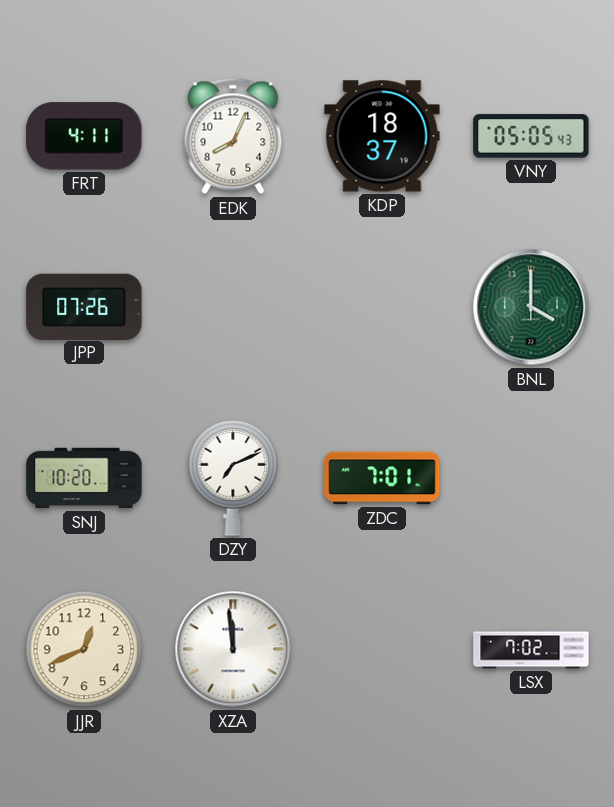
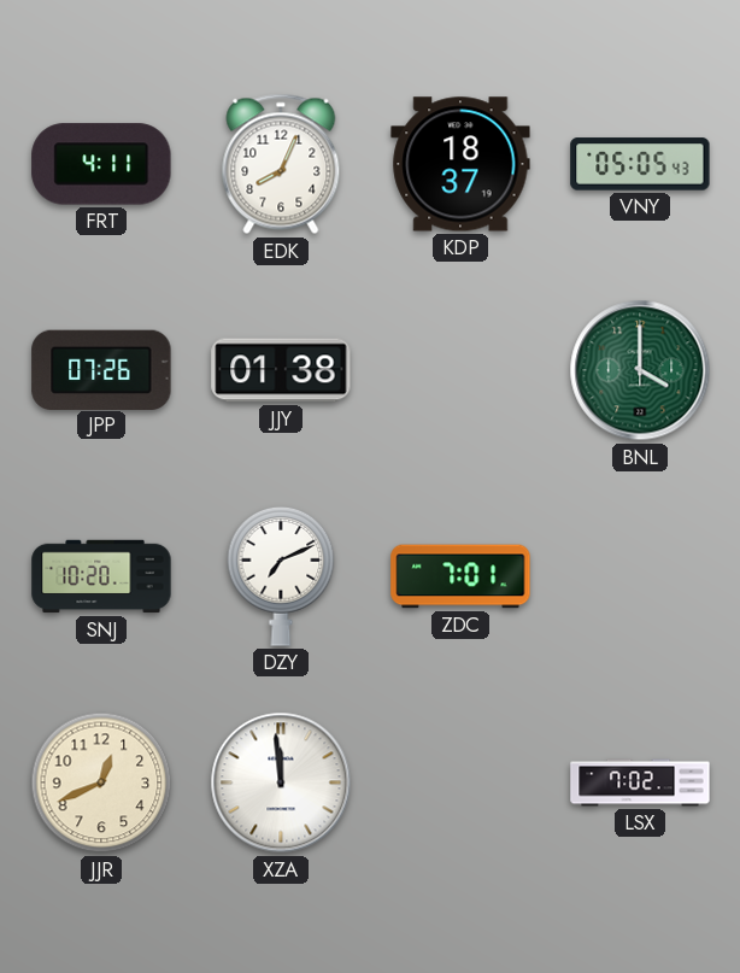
JJY: none -> 01:38 (281, 370)
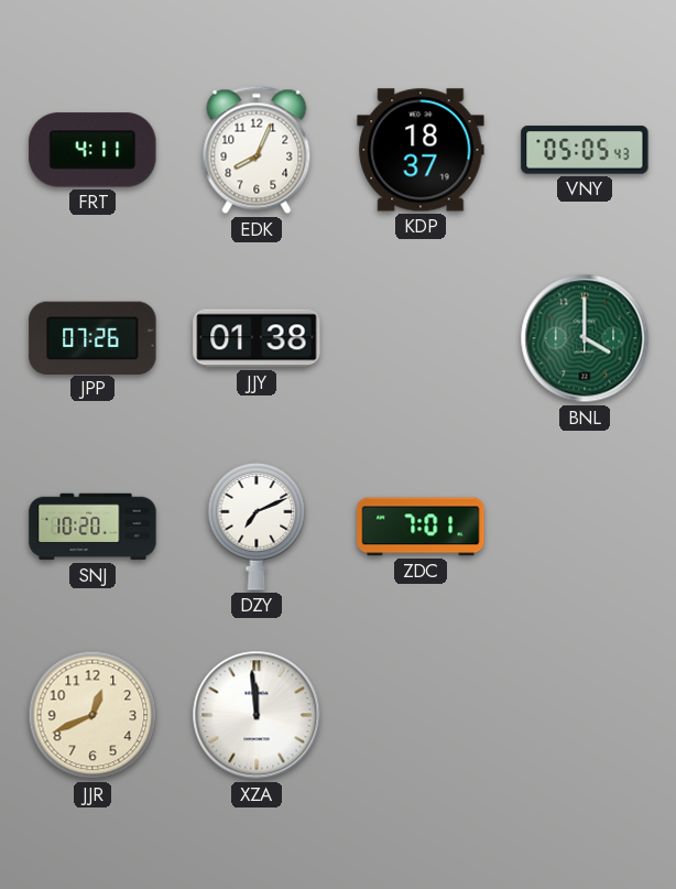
LSX: 7:02 -> none (640, 782)
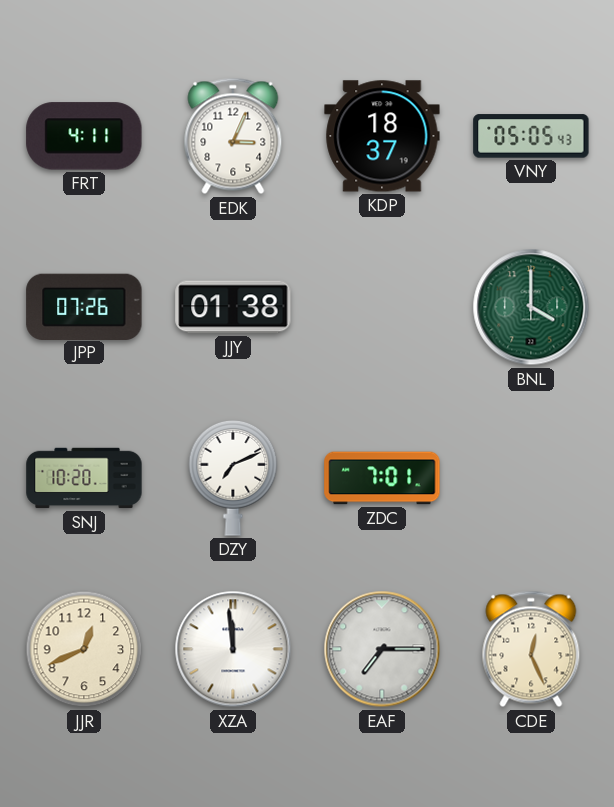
EDK: 8:04 -> 3:04 (233, 136)
EAF: none -> 7:15 (382, 649)
CDE: none -> 12:26 (531, 649)
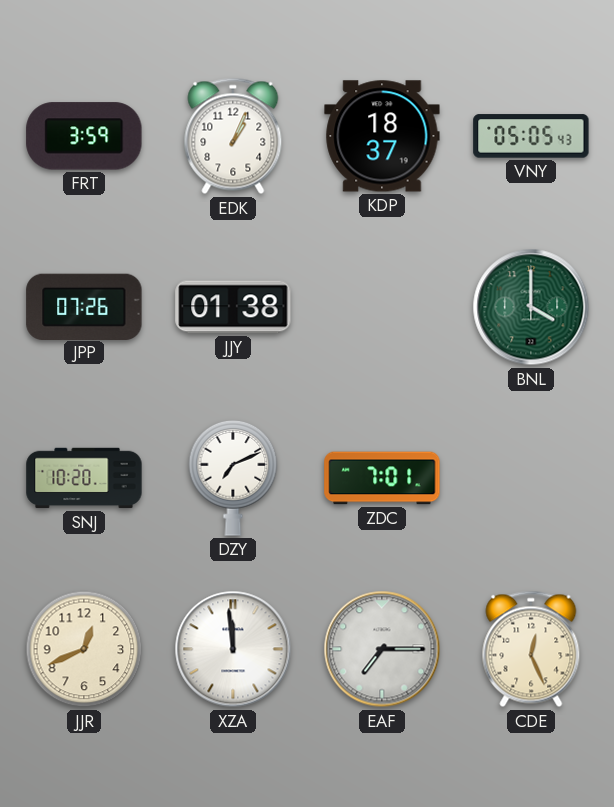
FRT: 4:11 -> 3:59 (84, 136)
EDK: 3:04 -> 1:04 (233, 136)
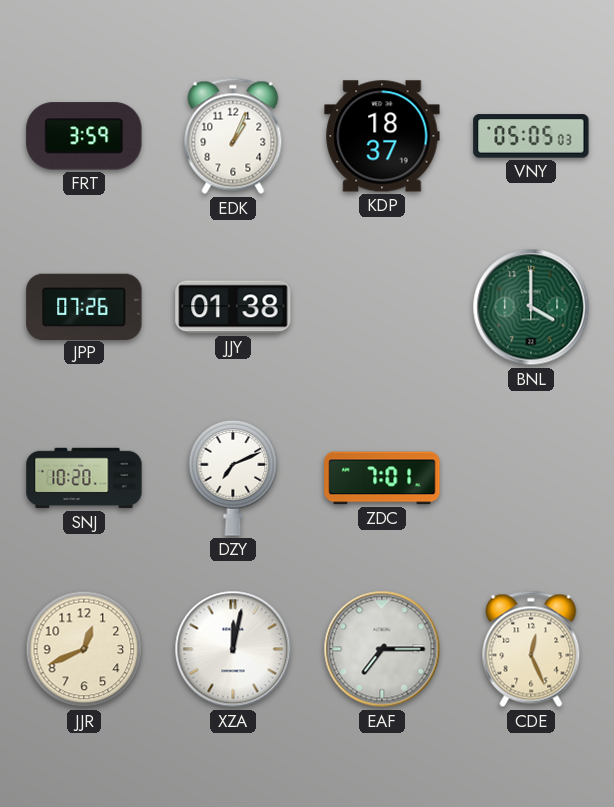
VNY: 05:05:43 -> 05:05:03 (531, 136)
XZA: 11:59 -> 12:02 (233, 649)
